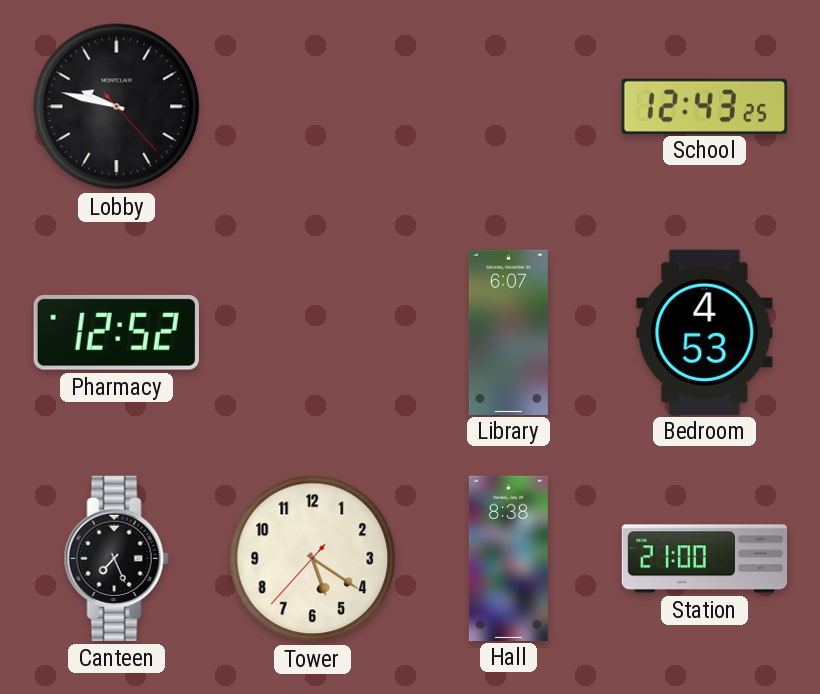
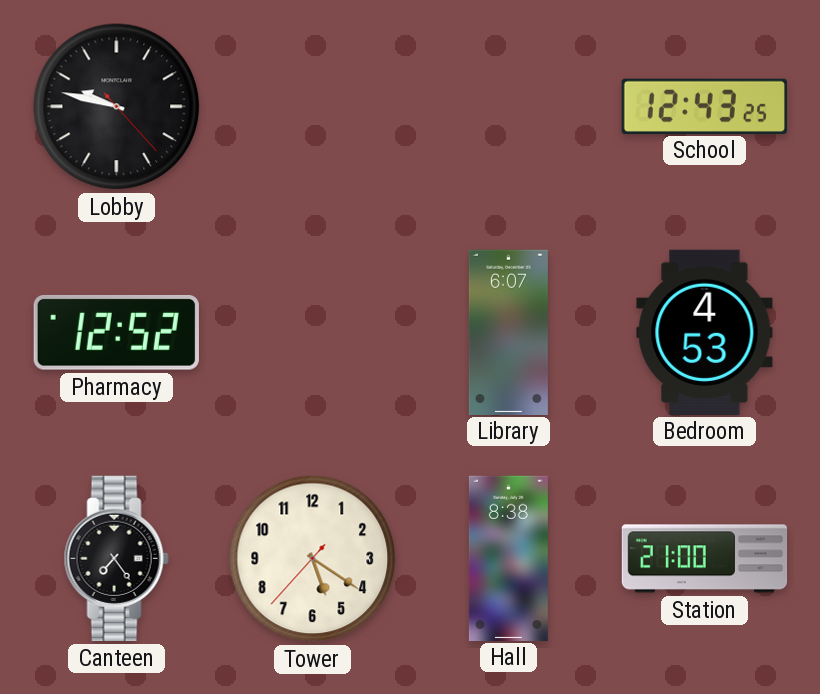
Canteen: 7:26 -> 7:24 (116, 558)
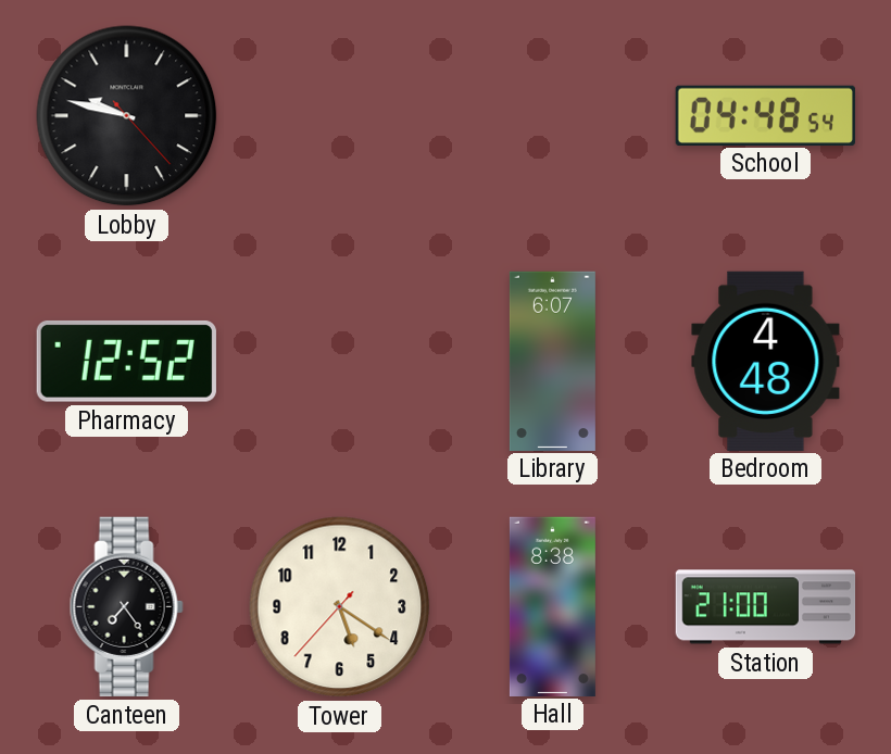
School: 12:43 -> 04:48 (765, 115)
Bedroom: 4:53 -> 4:48 (766, 361)
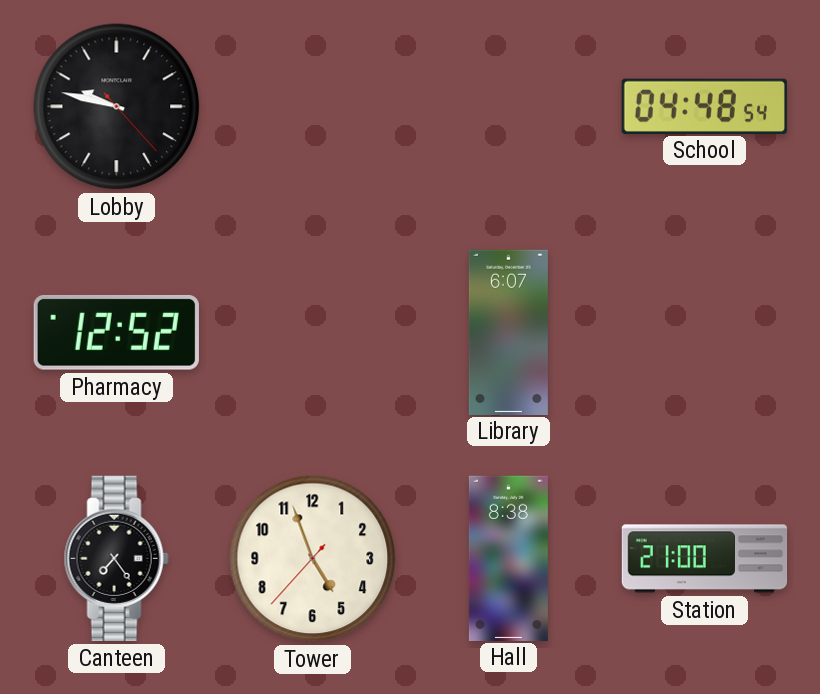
Bedroom: 4:48 -> none (766, 361)
Tower: 5:20 -> 4:56 (313, 559)
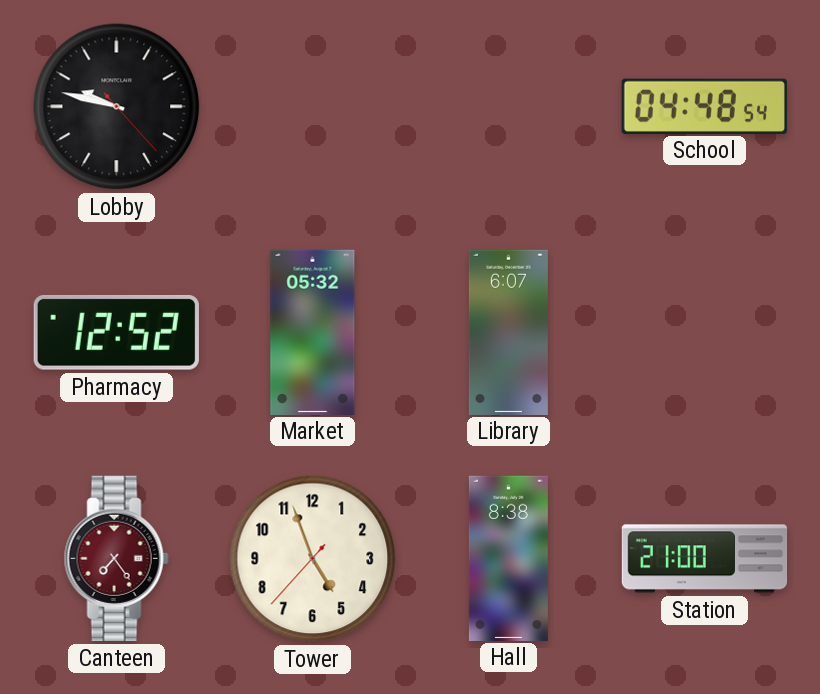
Market: none -> 05:32 (313, 332)
Canteen dial: black -> burgundy (116, 558)
